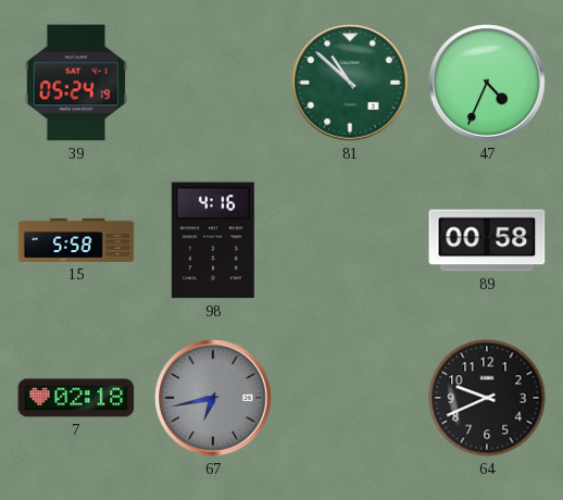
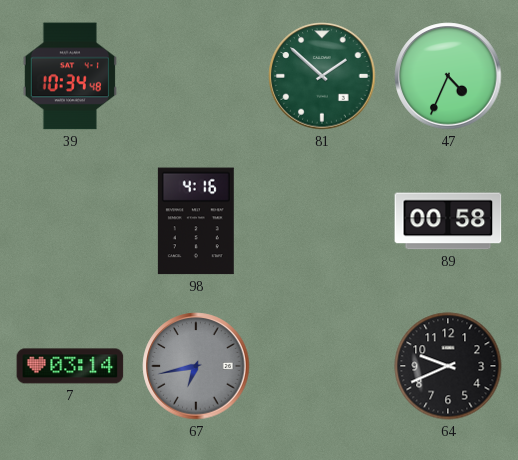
39: 05:24 -> 10:34 (70, 76)
81: 10:52 -> 1:52 (322, 76)
15: 5:58 -> none (76, 240)
7: 02:18 -> 03:14 (70, 366)
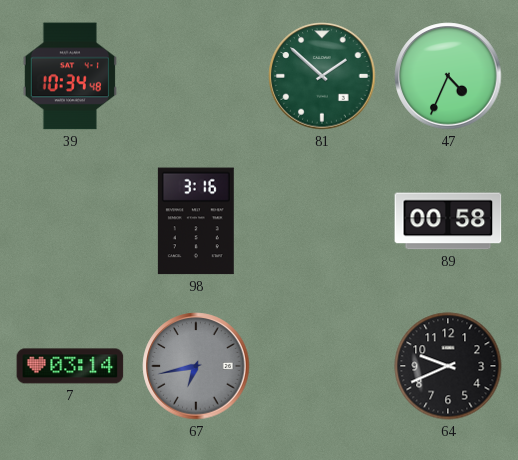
98: 4:16 -> 3:16 (196, 221)
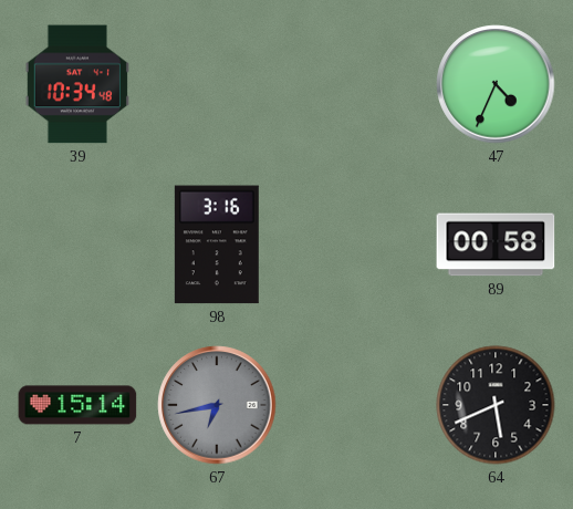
81: 1:52 -> none (322, 76)
7: 03:14 -> 15:14 (77, 405)
64: 9:41 -> 5:41 (496, 405)
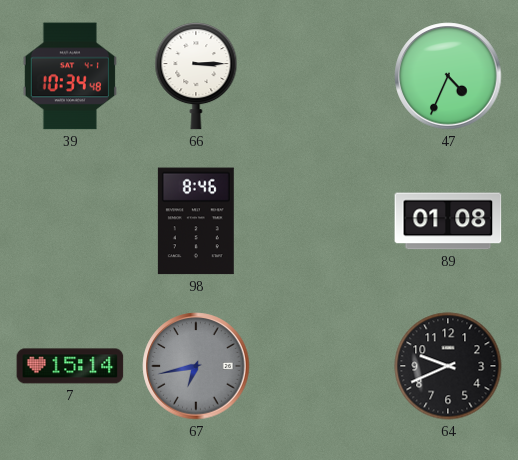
66: none -> 3:15 (196, 77)
98: 3:16 -> 8:46 (196, 221)
89: 00:58 -> 01:08 (448, 221)
64: 5:41 -> 9:41 (448, 366)
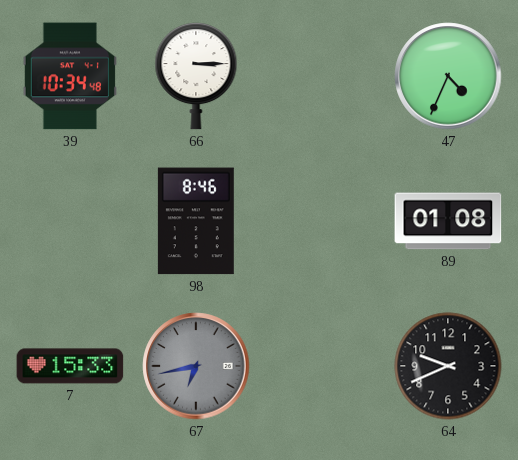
7: 15:14 -> 15:33 (70, 366)
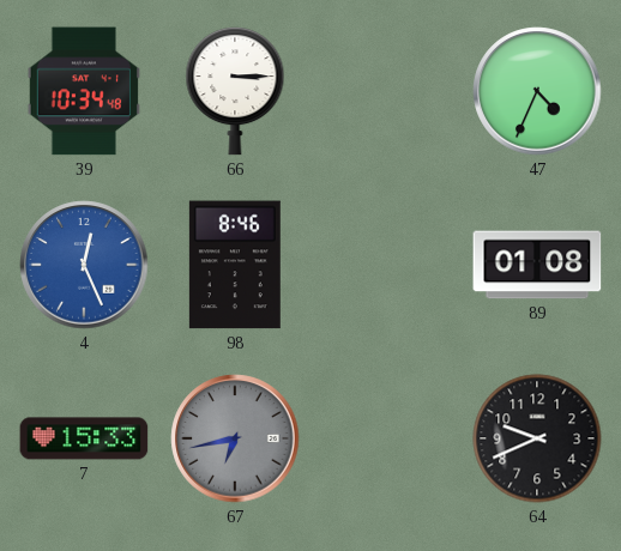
4: none -> 12:26 (84, 265)
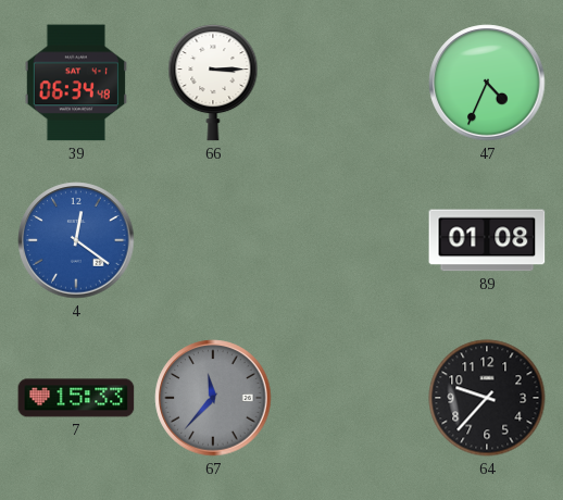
39: 10:34 -> 06:34 (76, 83)
4: 12:26 -> 12:21 (76, 240)
98: 8:46 -> none (235, 265)
67: 6:43 -> 11:37 (213, 398)
64: 9:41 -> 9:37 (487, 398)
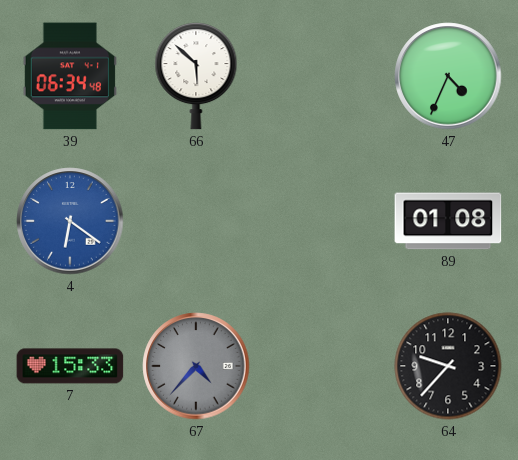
66: 3:15 -> 5:52 (196, 77)
4: 12:21 -> 6:21 (70, 221)
67: 11:37 -> 4:37 (196, 366)
